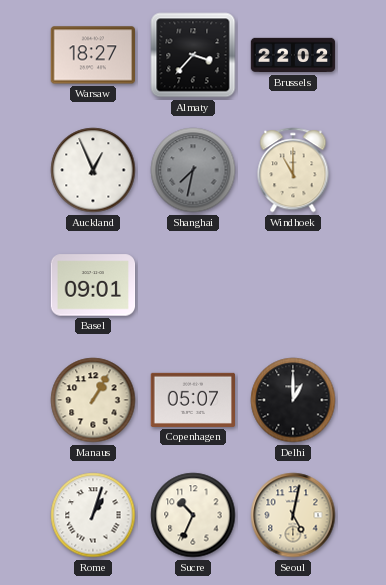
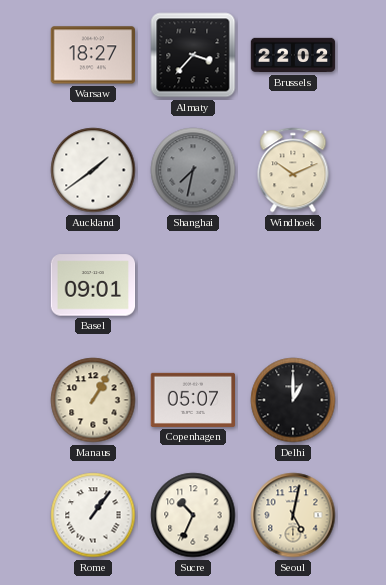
Auckland: 12:56 -> 1:39 (93, 170)
Windhoek: 11:00 -> 10:11 (293, 170)
Rome: 1:03 -> 1:06 (93, 515)
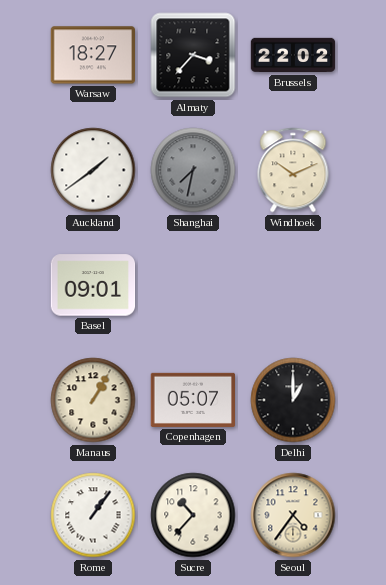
Sucre: 10:34 -> 10:37 (193, 515)
Seoul: 5:02 -> 4:36 (293, 515)
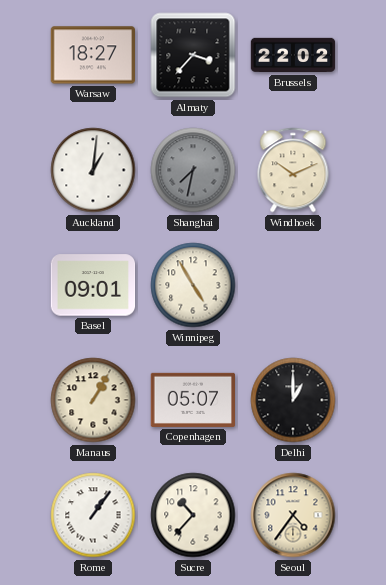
Auckland: 1:39 -> 1:01 (93, 170)
Winnipeg: none -> 4:55 (193, 285)
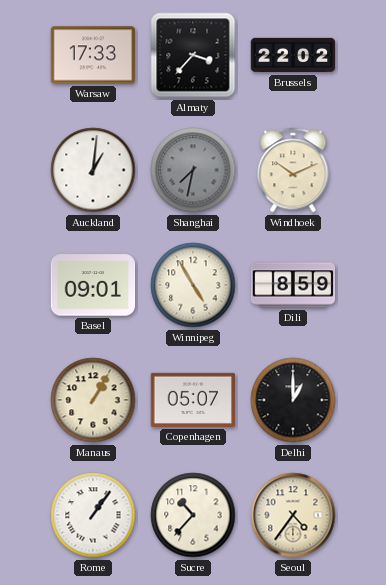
Warsaw: 18:27 -> 17:33 (93, 55)
Dili: none -> 8:59 (293, 285)
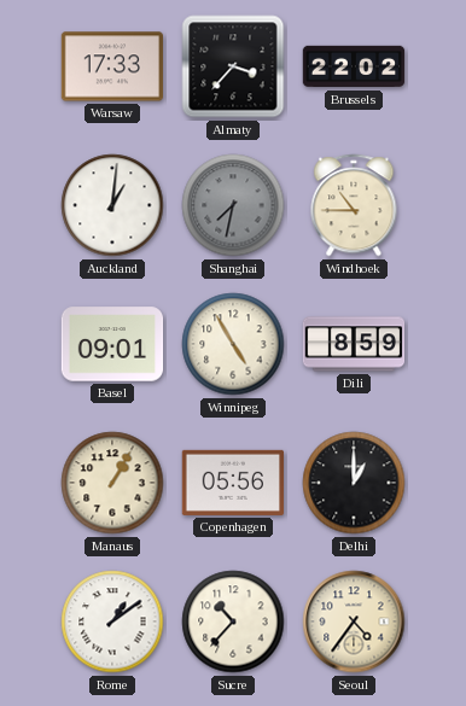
Windhoek: 10:11 -> 10:45 (354, 205)
Copenhagen: 05:07 -> 05:56 (233, 483)
Rome: 1:06 -> 1:09 (112, 622)
